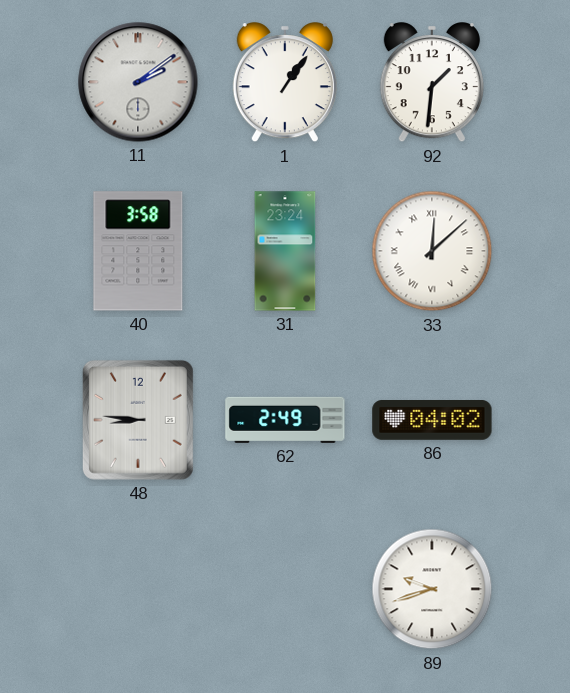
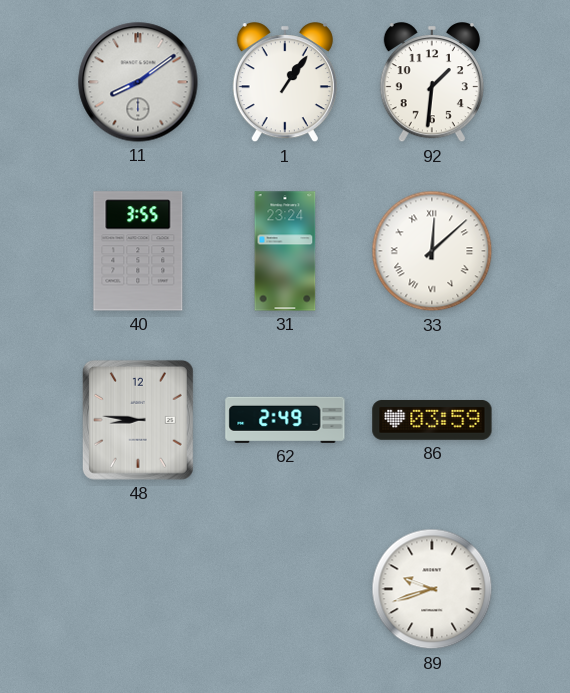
11: 2:09 -> 8:09 (138, 82)
40: 3:58 -> 3:55 (138, 251)
86: 04:02 -> 03:59 (432, 421)
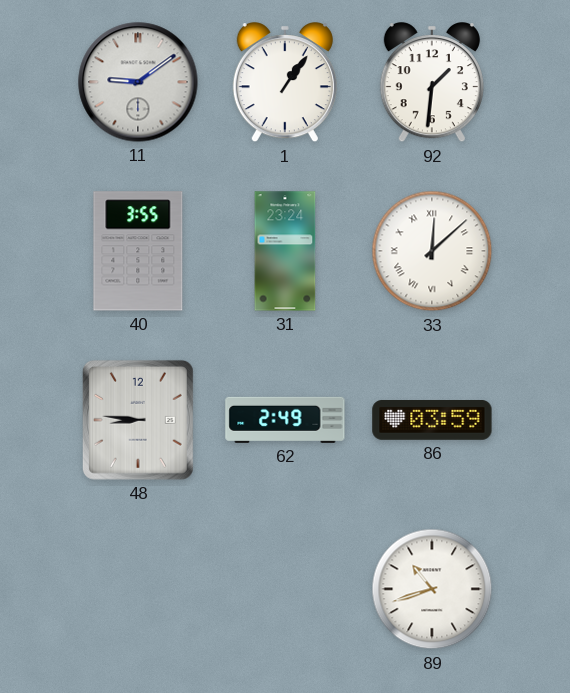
11: 8:09 -> 9:09 (138, 82)
89: 9:42 -> 10:42 (432, 589)
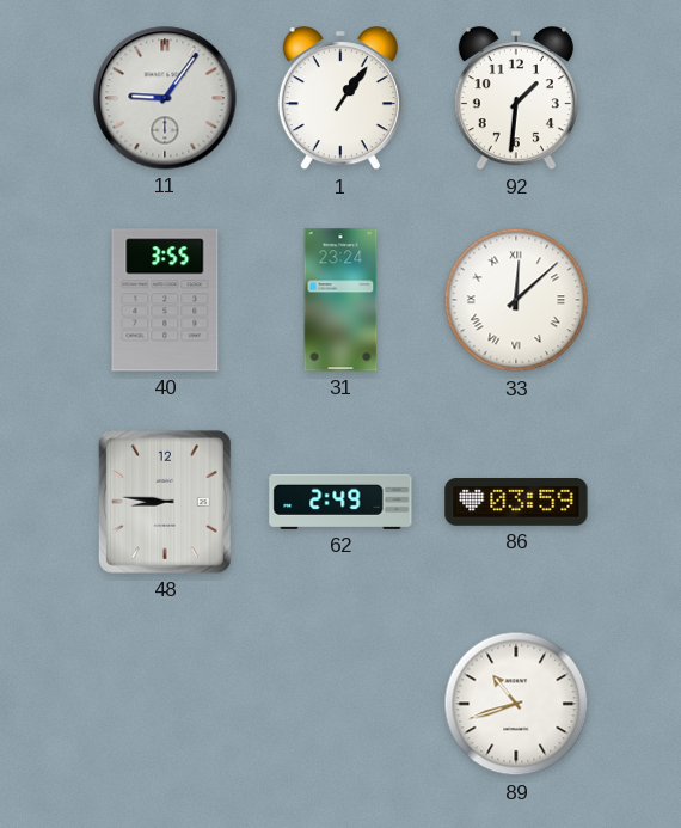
11: 9:09 -> 9:06 (165, 98)
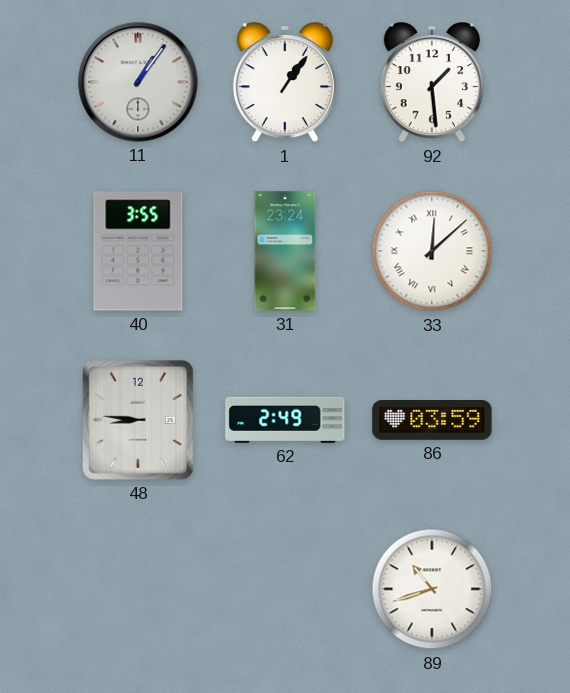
11: 9:06 -> 1:06 (138, 82)
92: 1:31 -> 1:29 (432, 83)
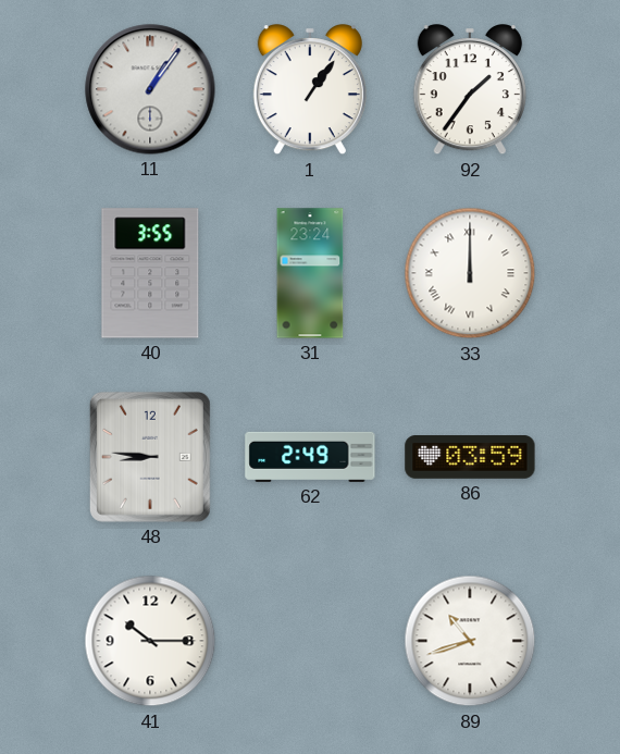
92: 1:29 -> 1:36 (470, 90)
33: 12:08 -> 12:00 (470, 273)
41: none -> 10:15 (150, 641)
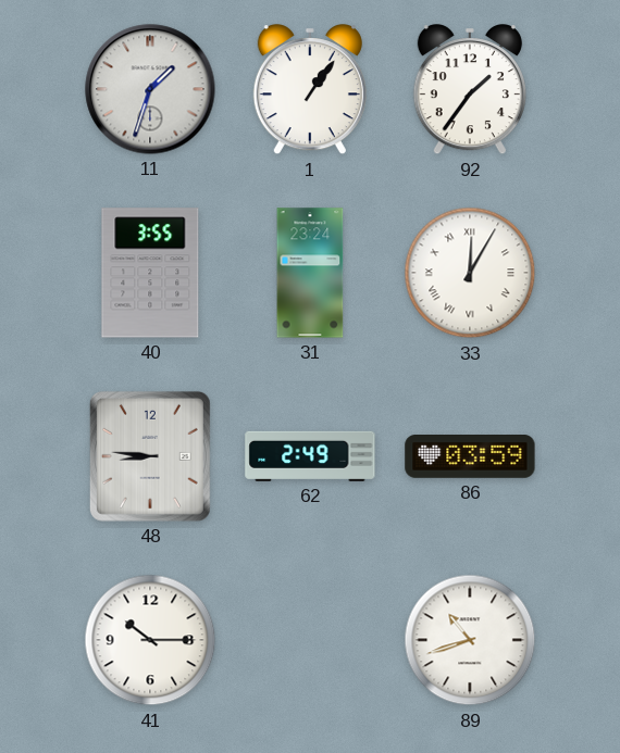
11: 1:06 -> 1:33 (150, 89)
33: 12:00 -> 12:05 (470, 273)
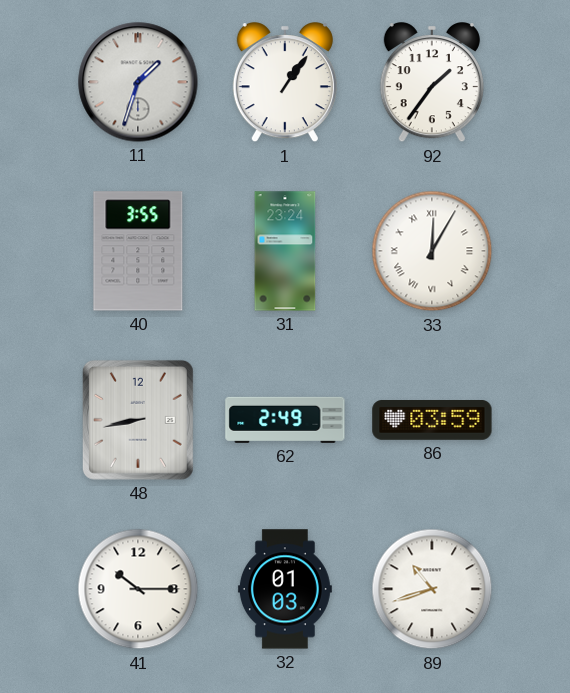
48: 8:46 -> 8:43 (138, 420)
32: none -> 01:03 (285, 589)
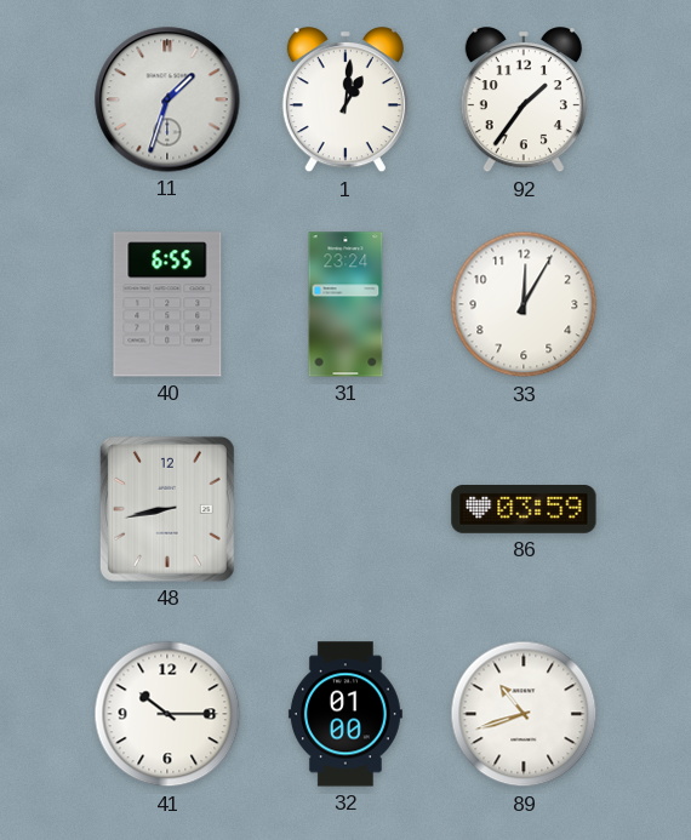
1: 1:06 -> 1:01 (345, 101)
40: 3:55 -> 6:55 (167, 304)
33 numerals: Roman -> Arabic (524, 304)
62: 2:49 -> none (285, 420)
32: 01:03 -> 01:00 (345, 714)
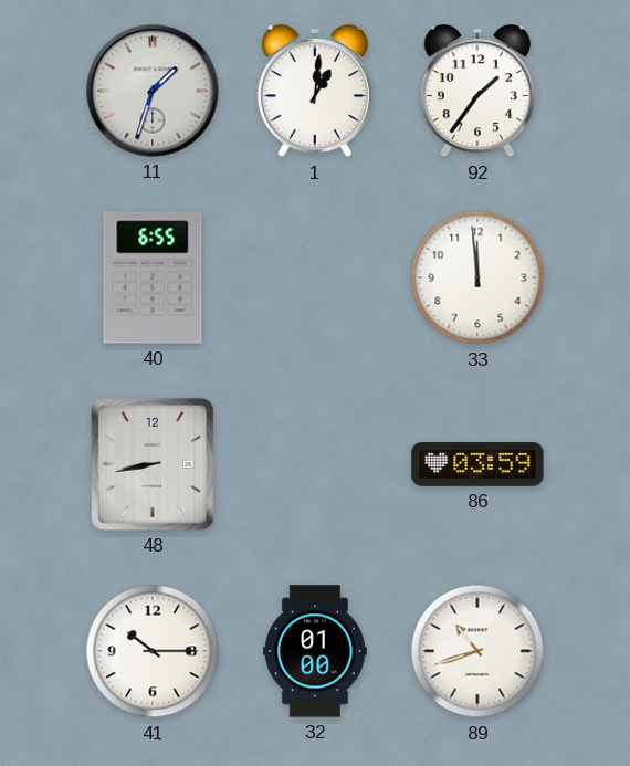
31: 23:24 -> none (345, 304)
33: 12:05 -> 11:59 (477, 277)
